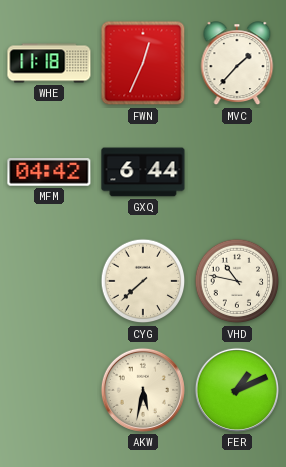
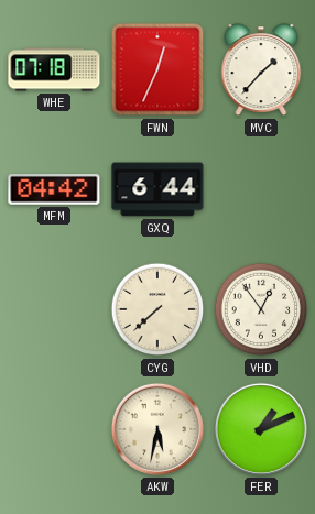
WHE: 11:18 -> 07:18 (54, 69)
VHD: 10:47 -> 12:54 (261, 309)
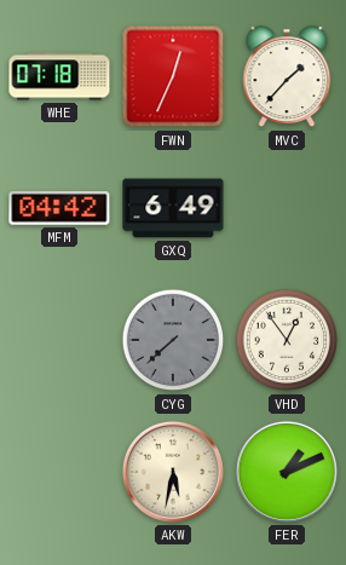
GXQ: 6:44 -> 6:49 (173, 208)
CYG dial: cream -> grey (173, 340)
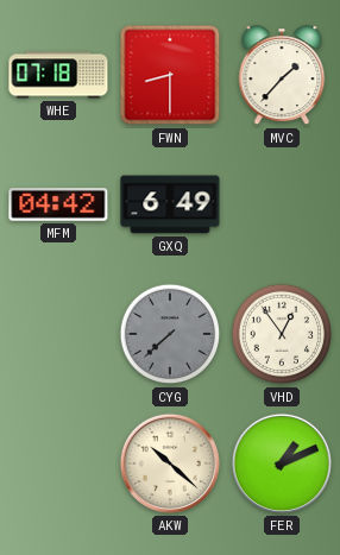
FWN: 12:34 -> 8:30 (170, 75)
AKW: 5:32 -> 10:22 (170, 463)
